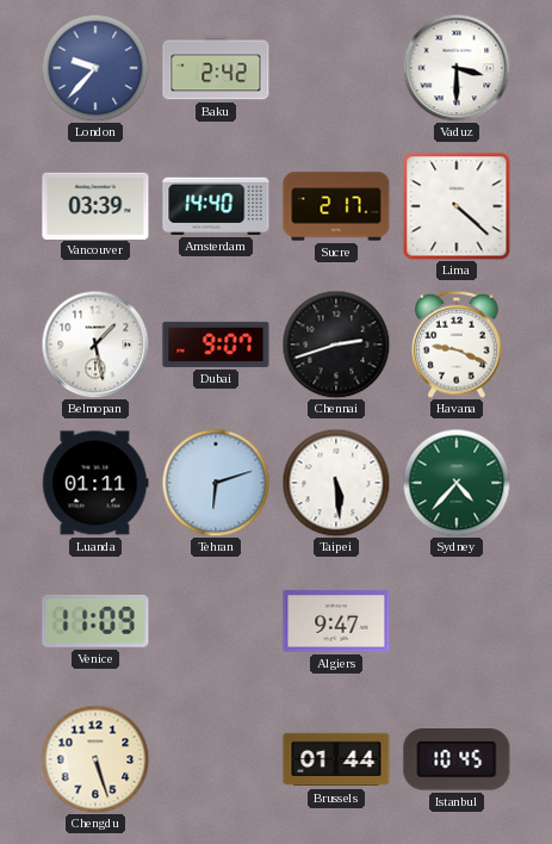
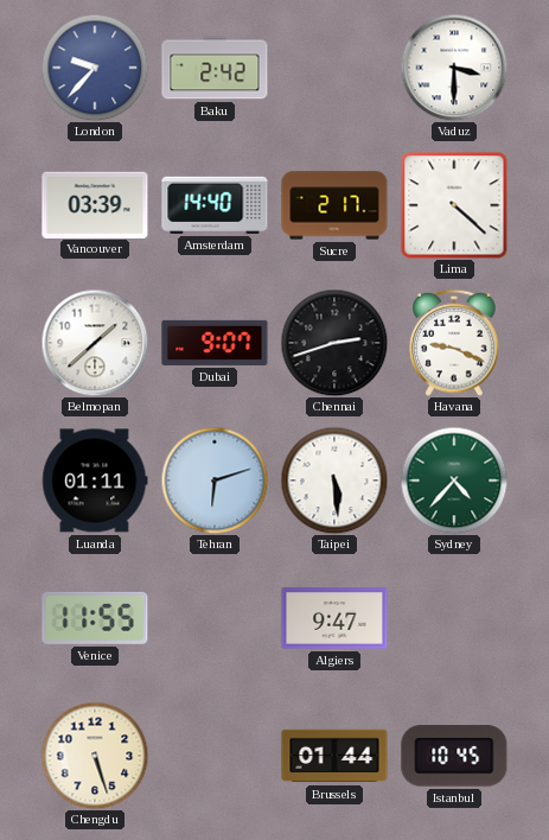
Belmopan: 1:28 -> 1:38 (95, 343)
Venice: 11:09 -> 11:55 (95, 618)
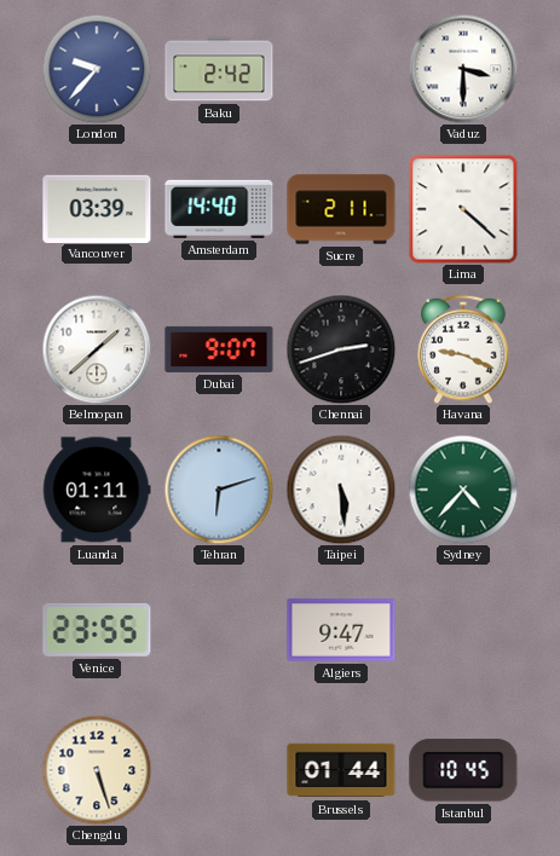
Sucre: 2:17 -> 2:11 (341, 209)
Venice: 11:55 -> 23:55 (97, 630)
